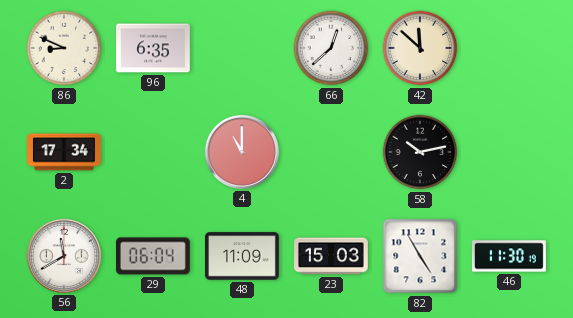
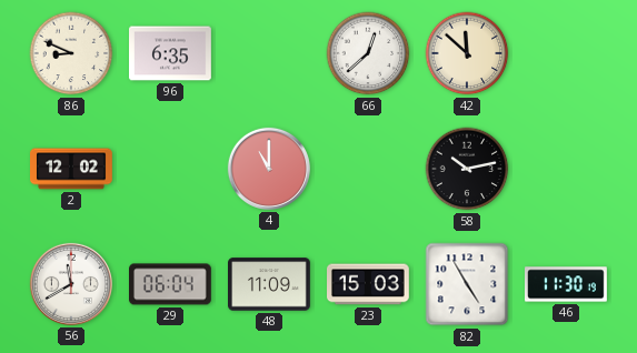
2: 17:34 -> 12:02 (72, 169)
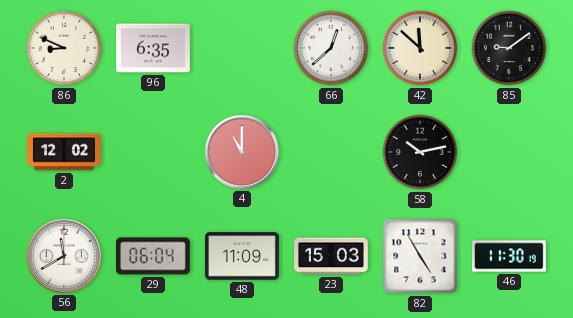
85: none -> 9:09 (509, 48)
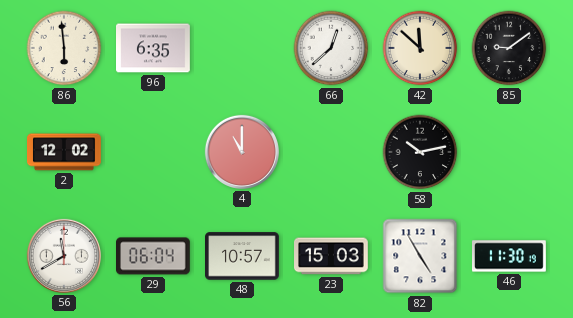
86: 8:49 -> 5:59 (64, 48)
48: 11:09 -> 10:57 (243, 256)
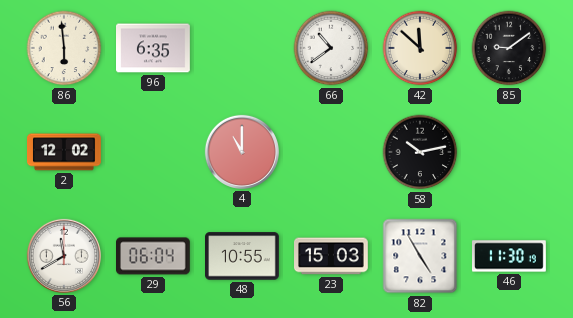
66: 12:38 -> 10:39 (331, 48)
48: 10:57 -> 10:55 (243, 256)
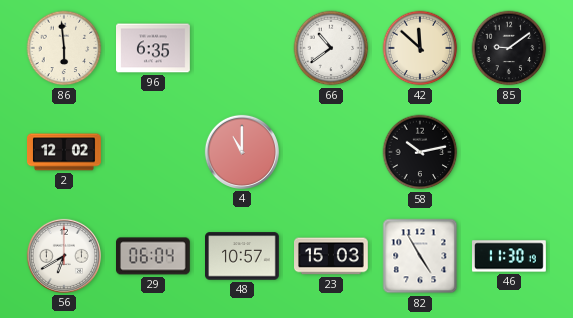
56: 11:40 -> 6:40 (64, 256)
48: 10:55 -> 10:57 (243, 256)
